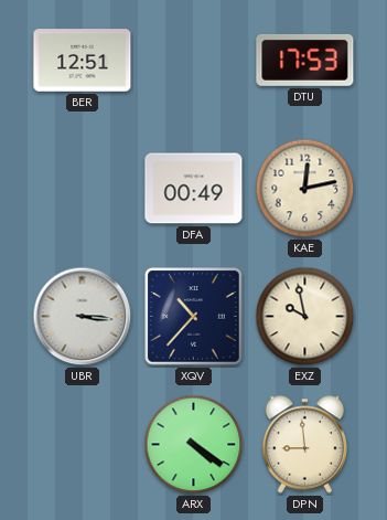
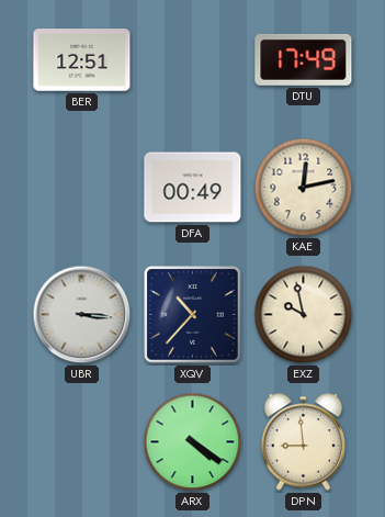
DTU: 17:53 -> 17:49 (304, 59)
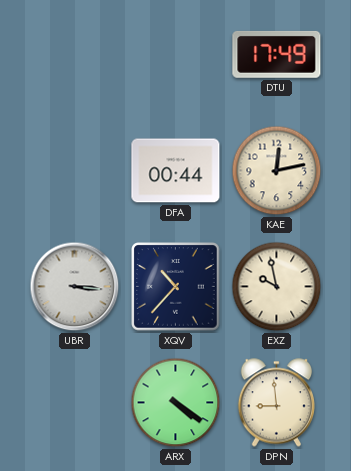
BER: 12:51 -> none (82, 60)
DFA: 00:49 -> 00:44 (176, 171)
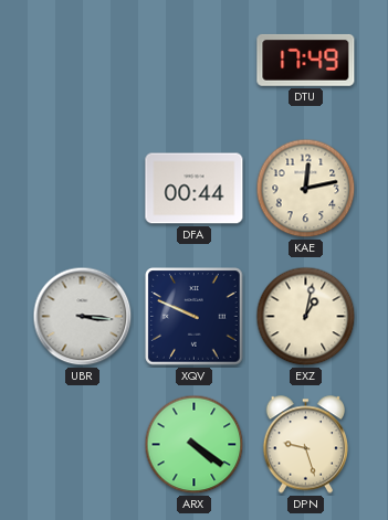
XQV: 10:37 -> 9:49 (195, 317)
EXZ: 9:58 -> 1:02 (306, 317)
DPN: 8:59 -> 9:27 (305, 445)
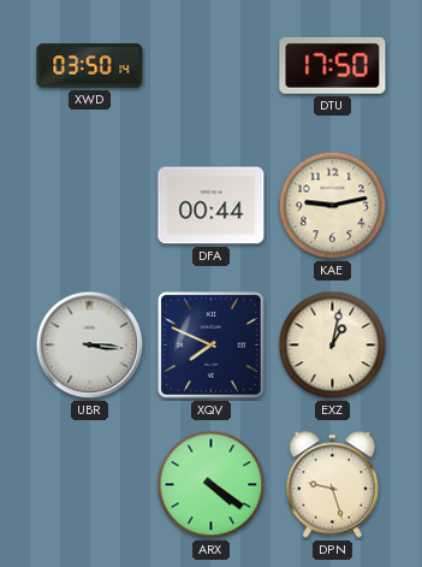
XWD: none -> 03:50 (90, 66)
DTU: 17:49 -> 17:50 (333, 65)
KAE: 12:13 -> 9:13 (333, 206)
XQV: 9:49 -> 7:49 (212, 345)
